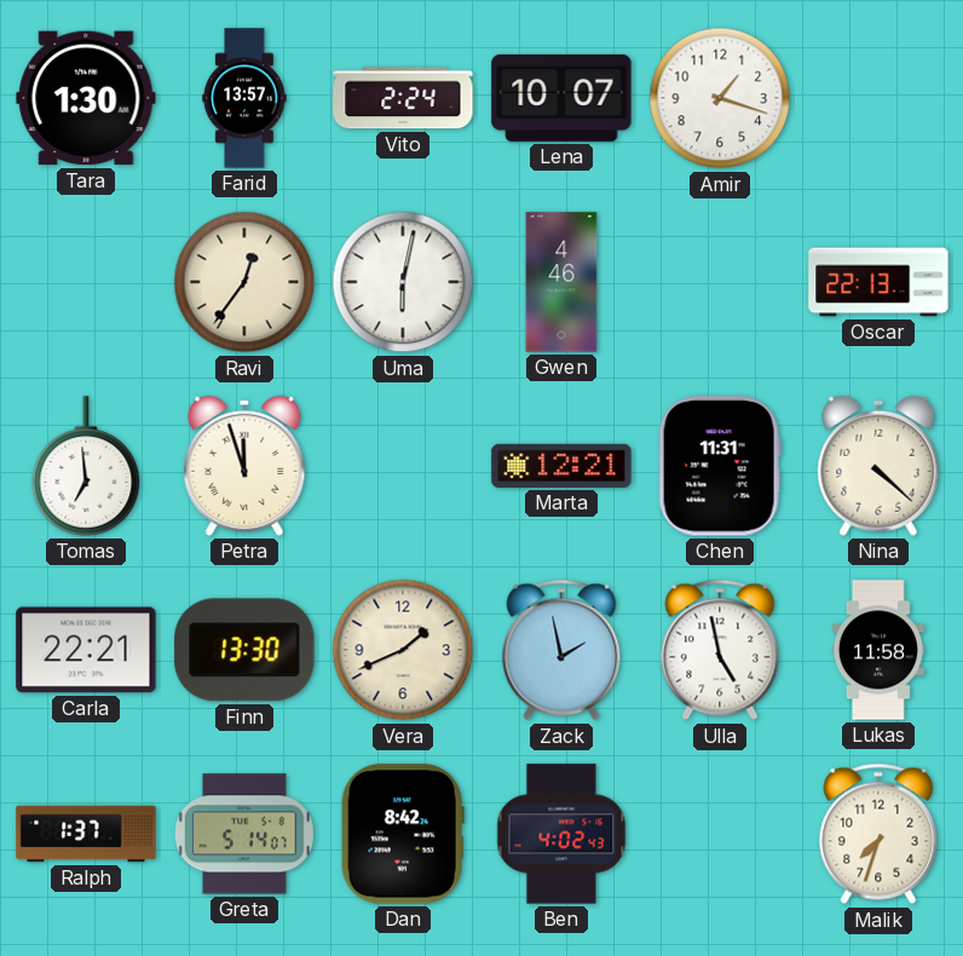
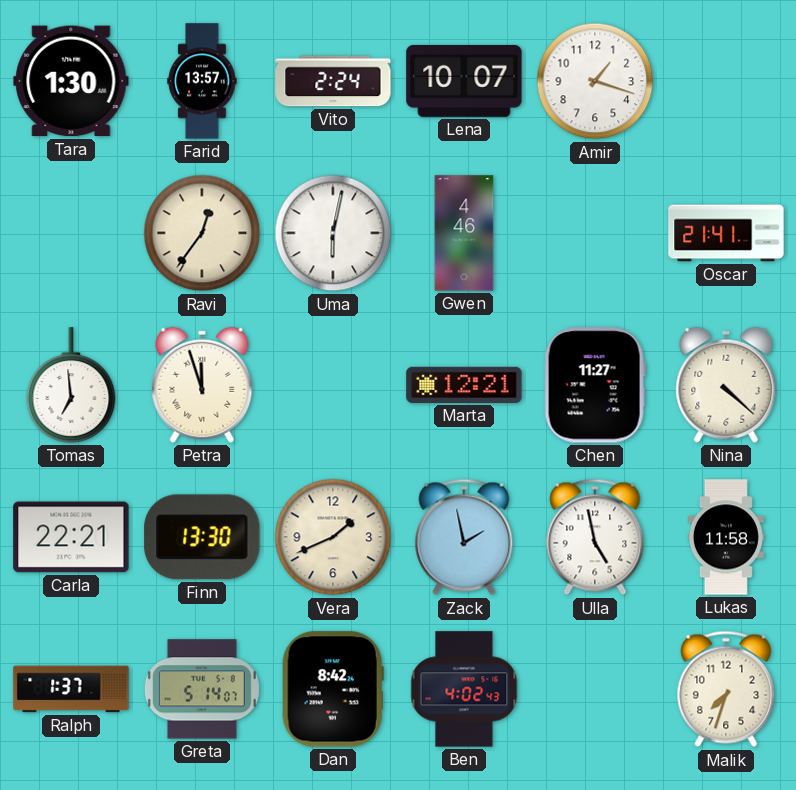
Oscar: 22:13 -> 21:41 (726, 233)
Chen: 11:31 -> 11:27 (595, 385)
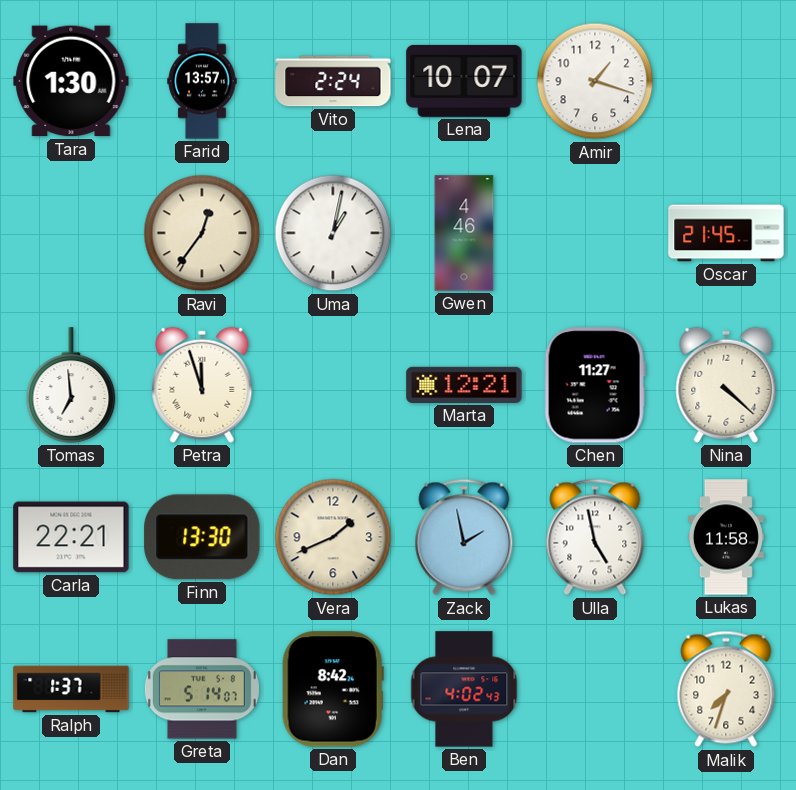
Uma: 6:02 -> 1:02 (333, 233)
Oscar: 21:41 -> 21:45 (726, 233)
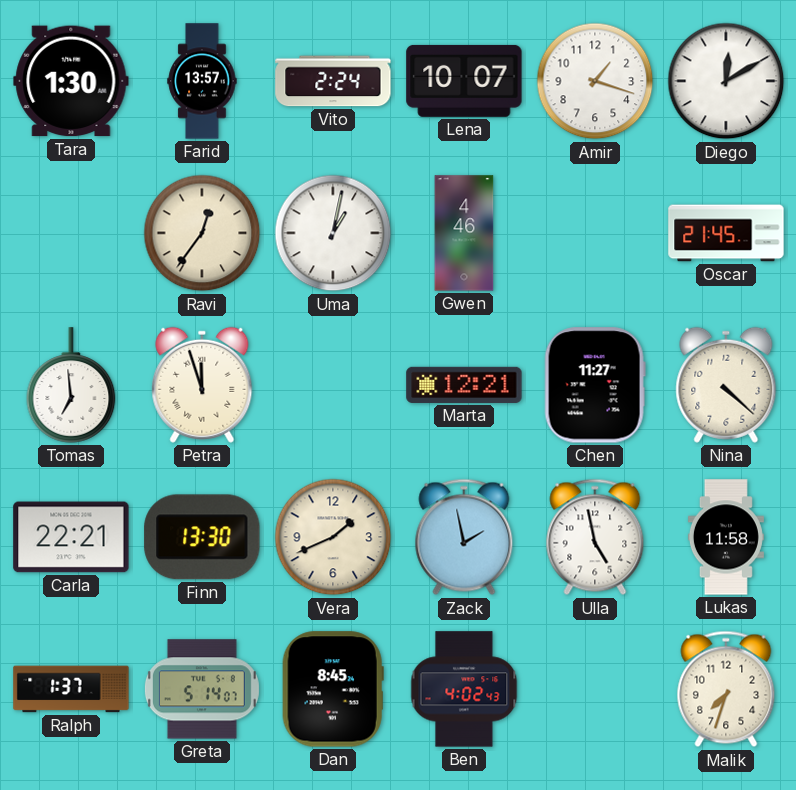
Diego: none -> 12:10 (726, 81)
Dan: 8:42 -> 8:45 (333, 689)
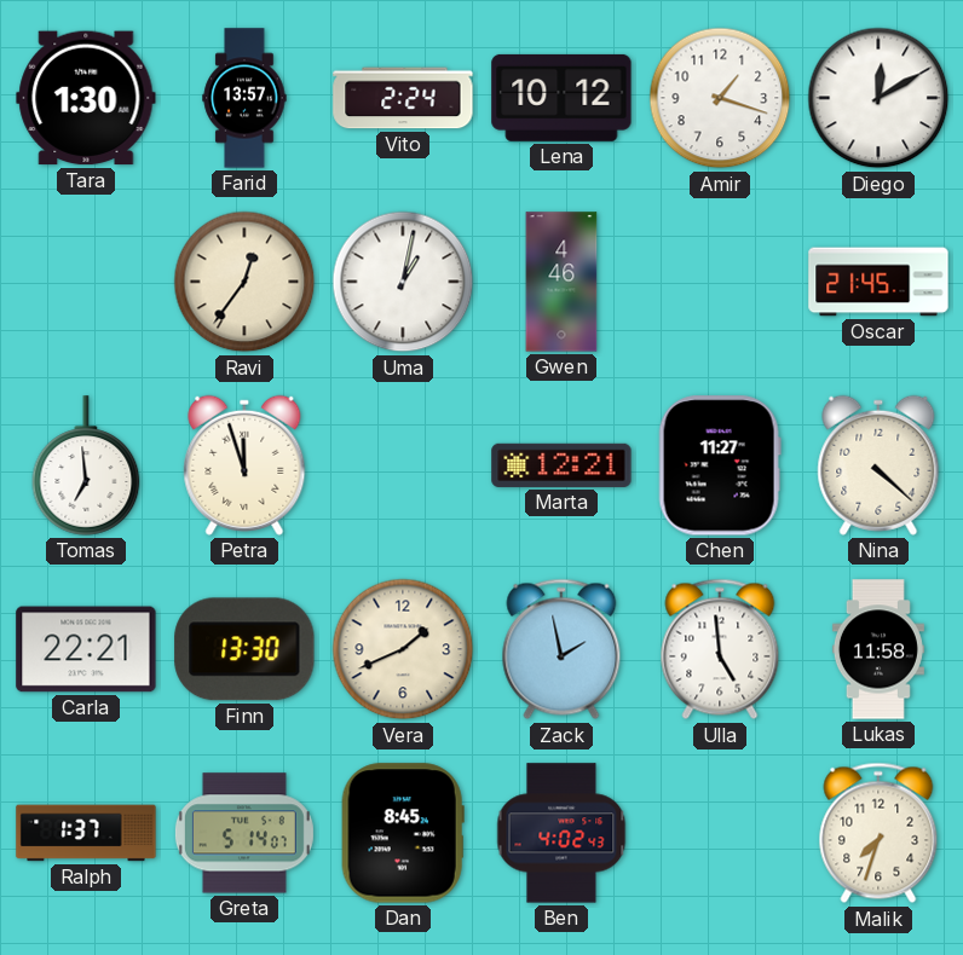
Lena: 10:07 -> 10:12 (561, 98)
Ulla: 4:58 -> 4:59 (720, 649)
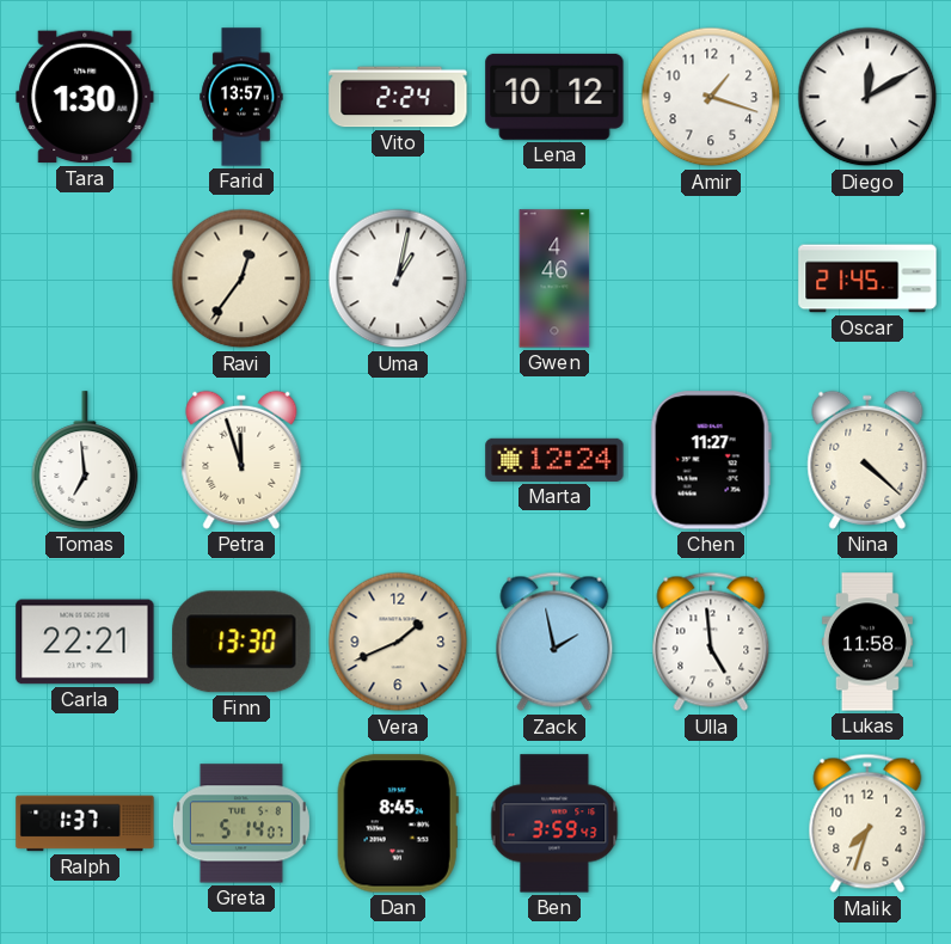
Marta: 12:21 -> 12:24 (554, 460)
Ben: 4:02 -> 3:59 (554, 823)
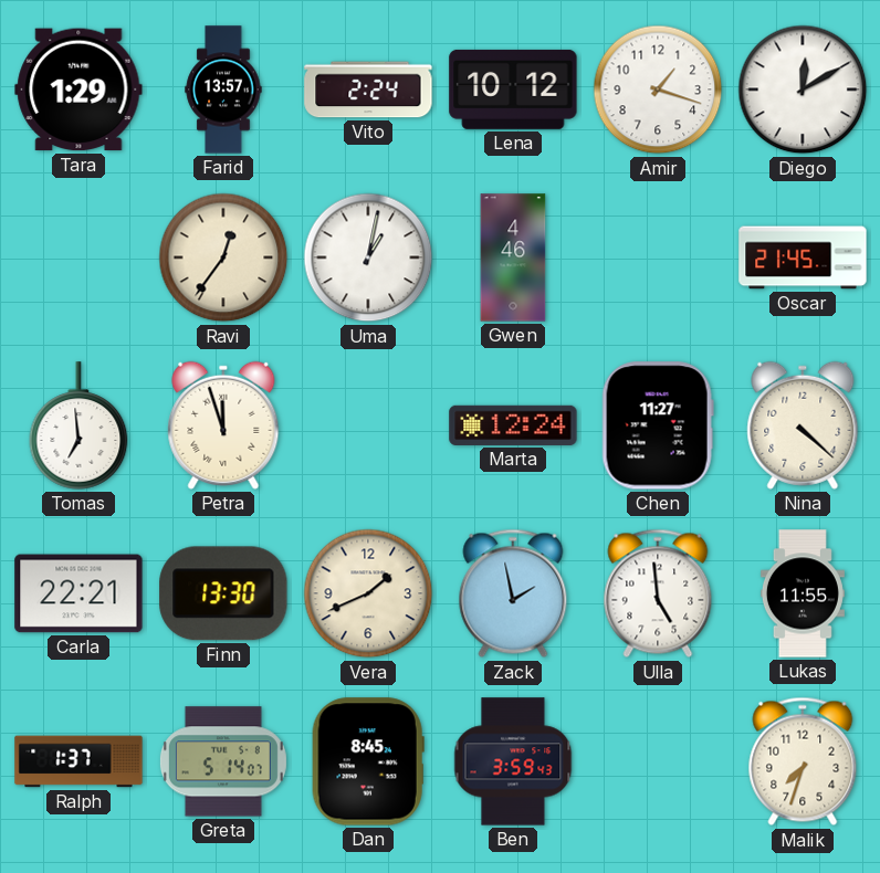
Tara: 1:30 -> 1:29 (78, 90)
Lukas: 11:58 -> 11:55 (803, 593)
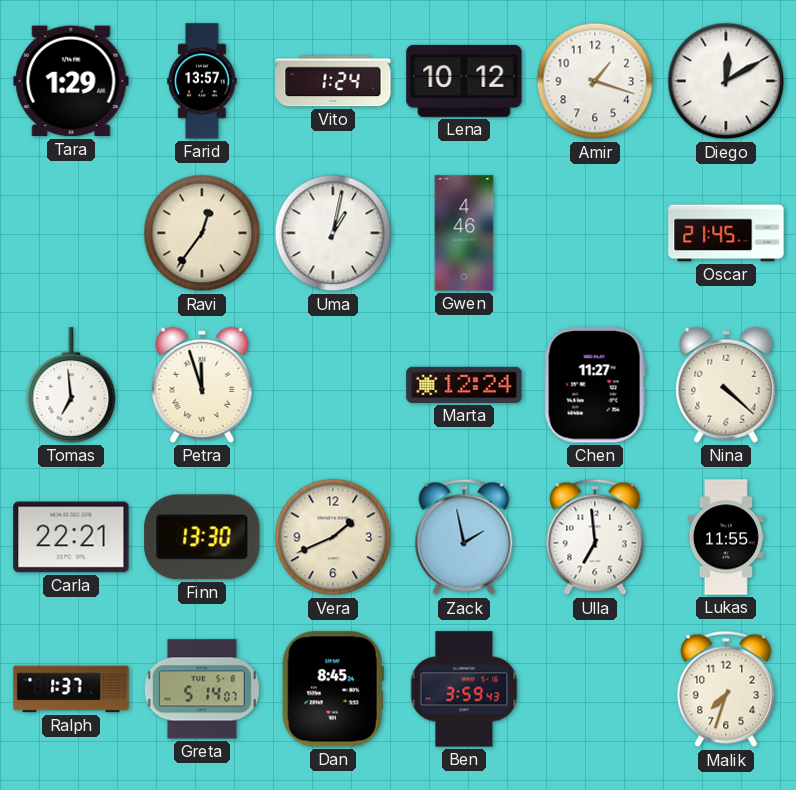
Vito: 2:24 -> 1:24 (333, 81)
Ulla: 4:59 -> 6:59 (595, 537)
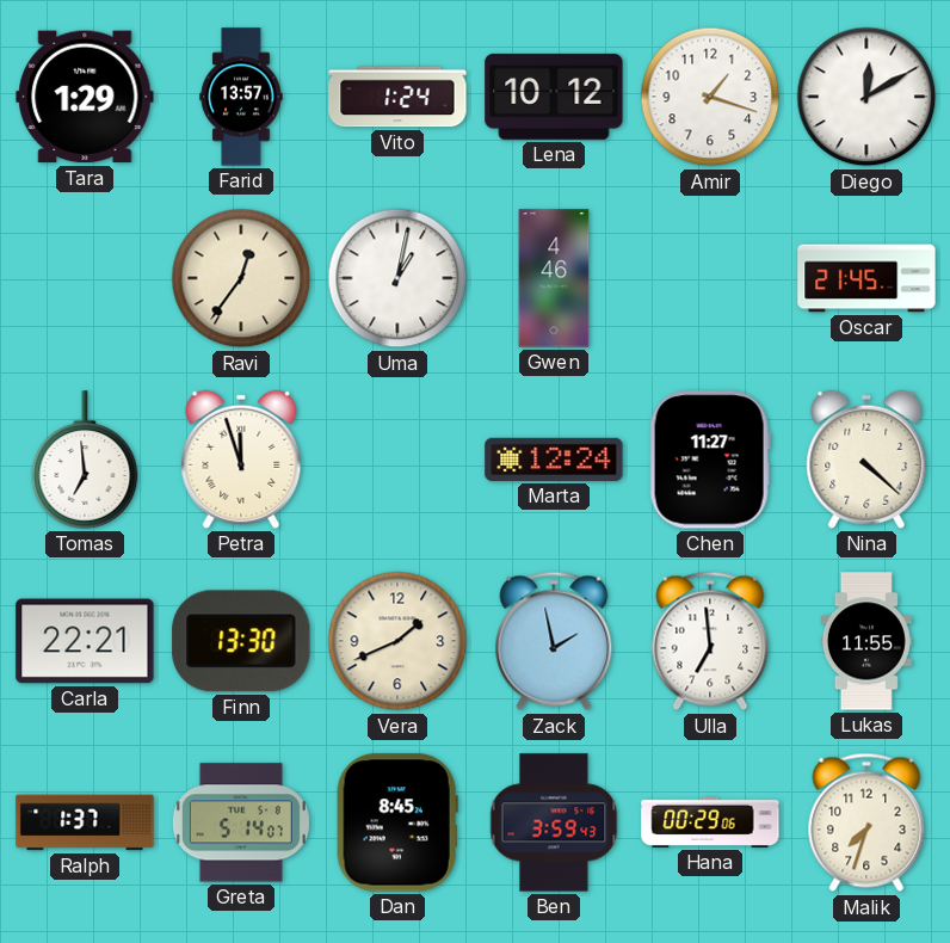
Hana: none -> 00:29 (710, 822)
